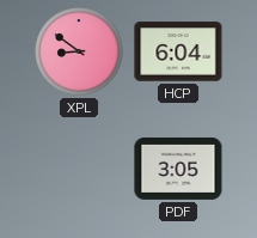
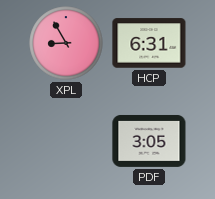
XPL: 8:51 -> 8:55 (66, 43)
HCP: 6:04 -> 6:31 (149, 43)
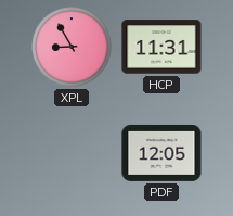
HCP: 6:31 -> 11:31 (161, 47)
PDF: 3:05 -> 12:05 (161, 153)
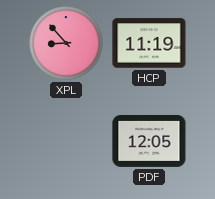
XPL: 8:55 -> 8:53 (66, 43)
HCP: 11:31 -> 11:19 (149, 43)
